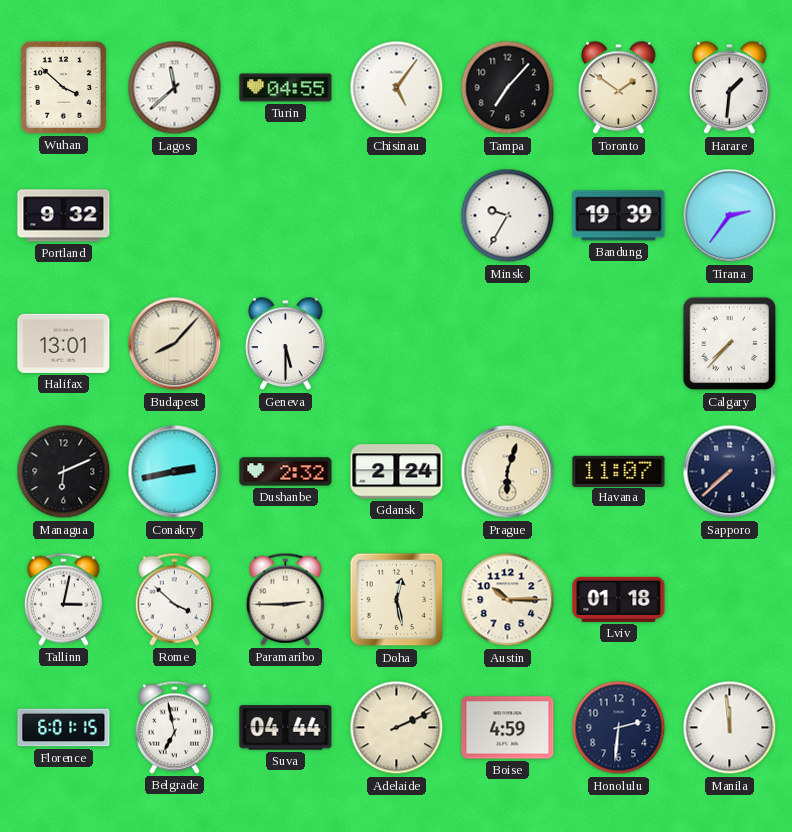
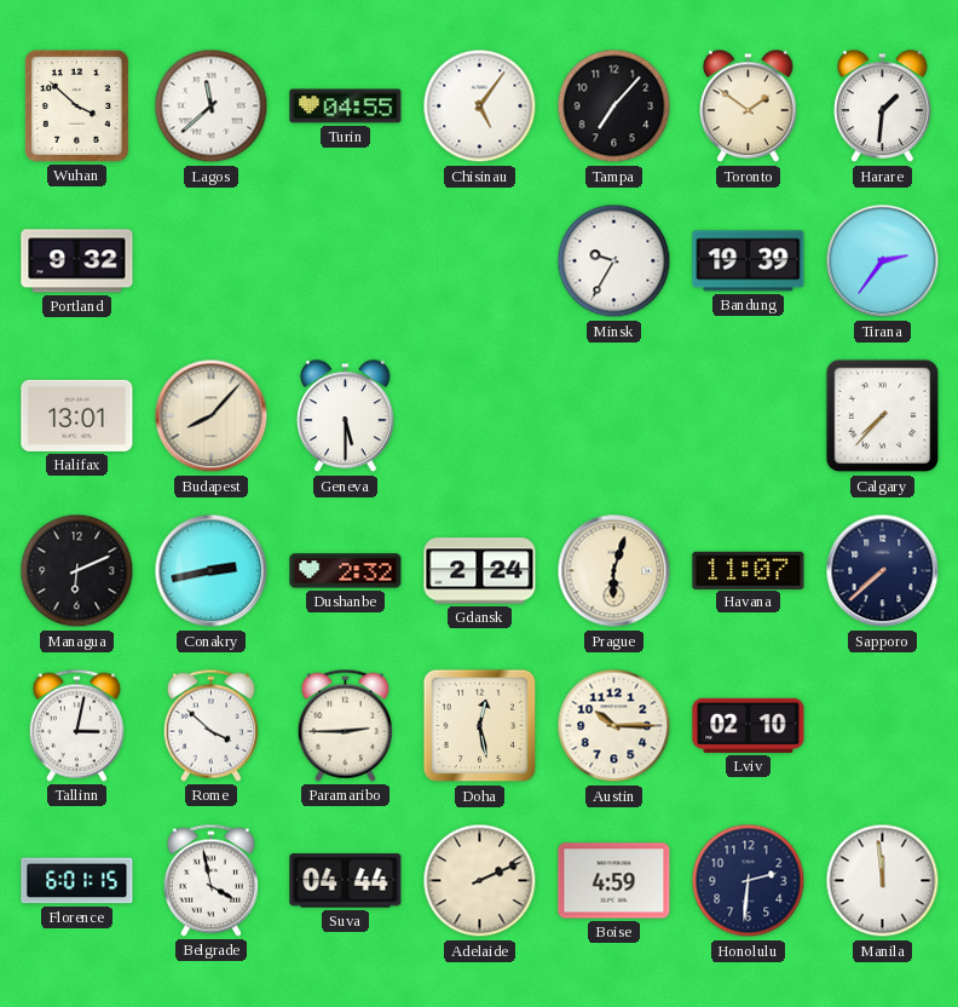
Lviv: 01:18 -> 02:10 (749, 725)
Belgrade: 6:58 -> 3:58 (210, 880)
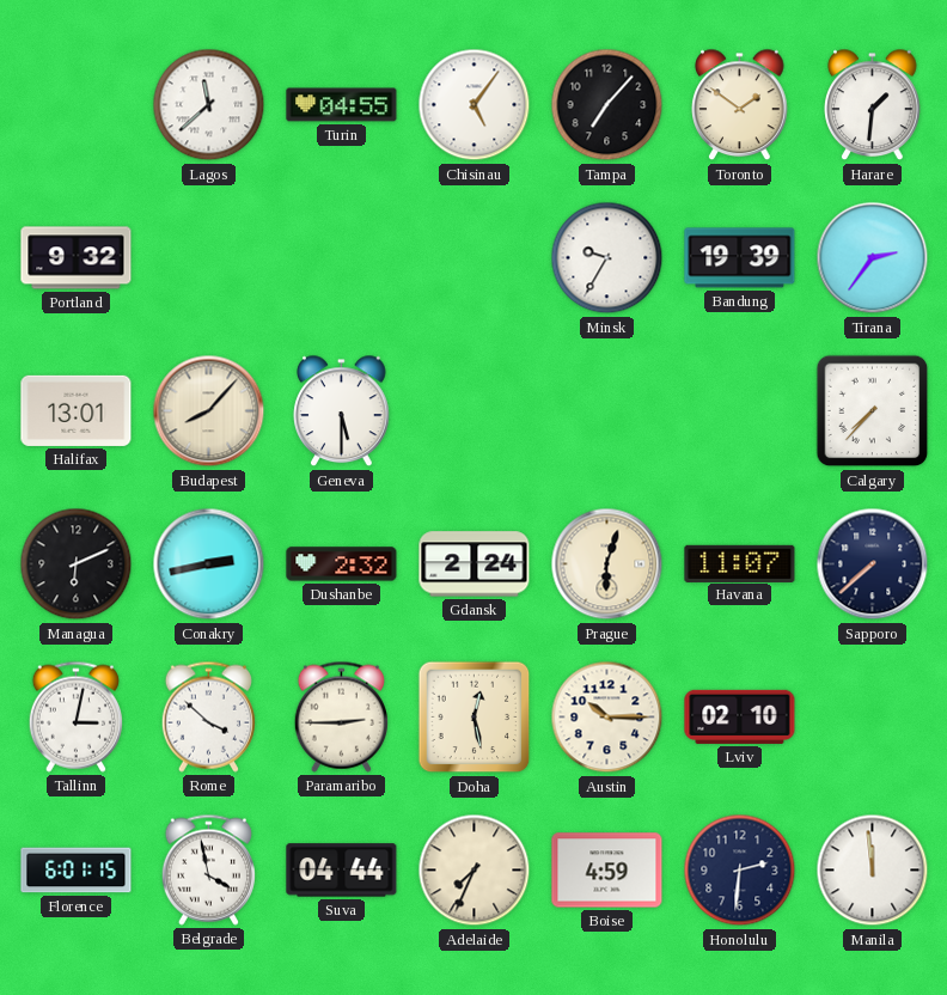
Wuhan: 3:52 -> none (76, 107)
Adelaide: 2:11 -> 7:34 (475, 871)
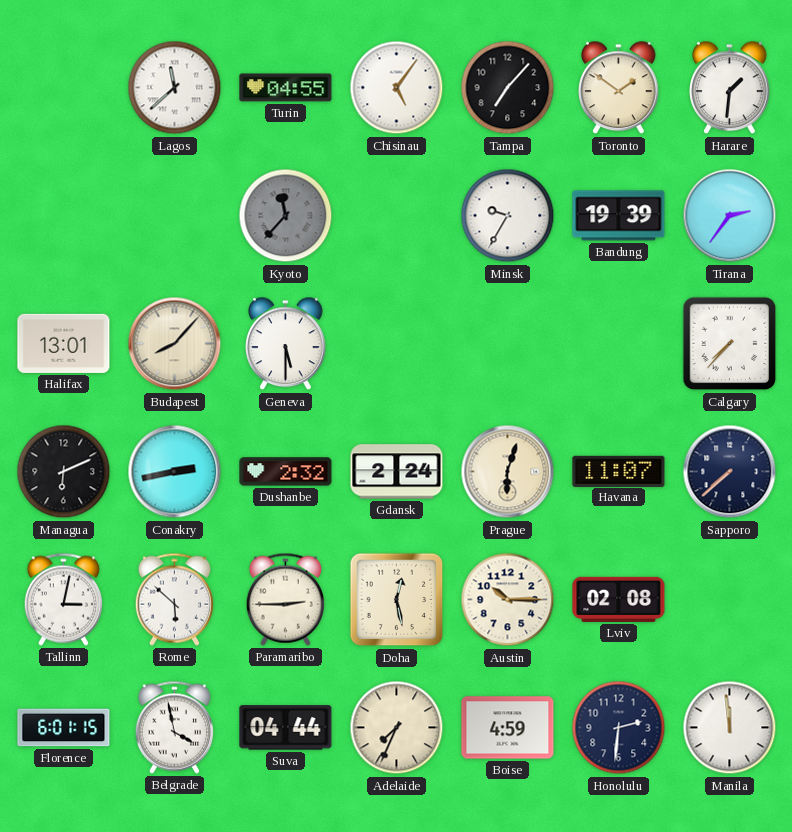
Portland: 9:32 -> none (77, 258)
Kyoto: none -> 11:37 (286, 216)
Rome: 3:52 -> 5:52 (174, 599)
Lviv: 02:10 -> 02:08 (619, 599)
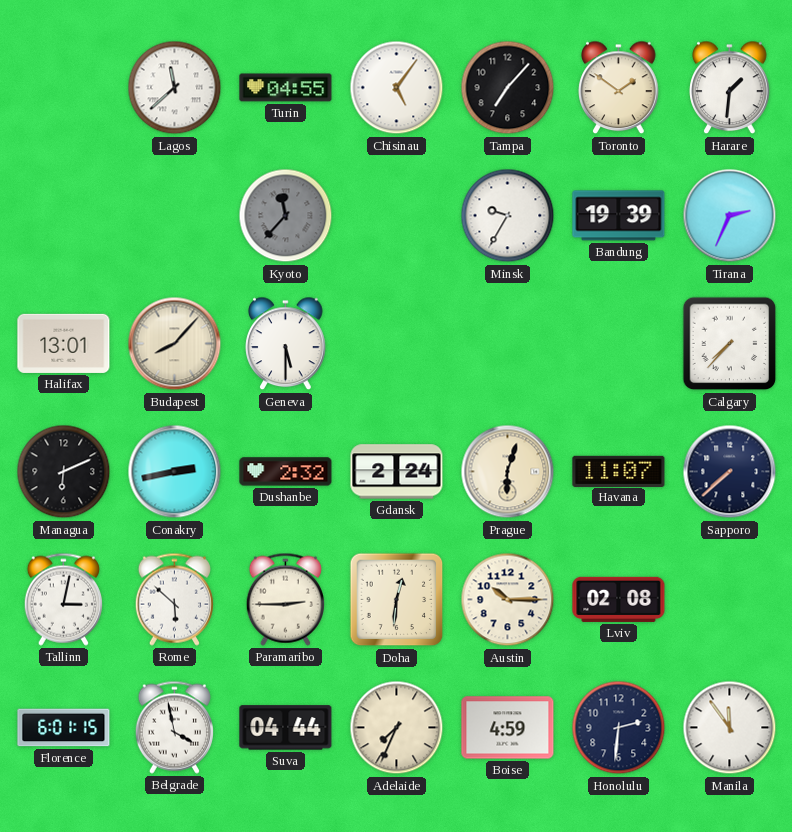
Tirana: 2:36 -> 2:34 (730, 216)
Doha: 12:28 -> 12:31 (397, 600)
Manila: 11:59 -> 11:54 (730, 728)
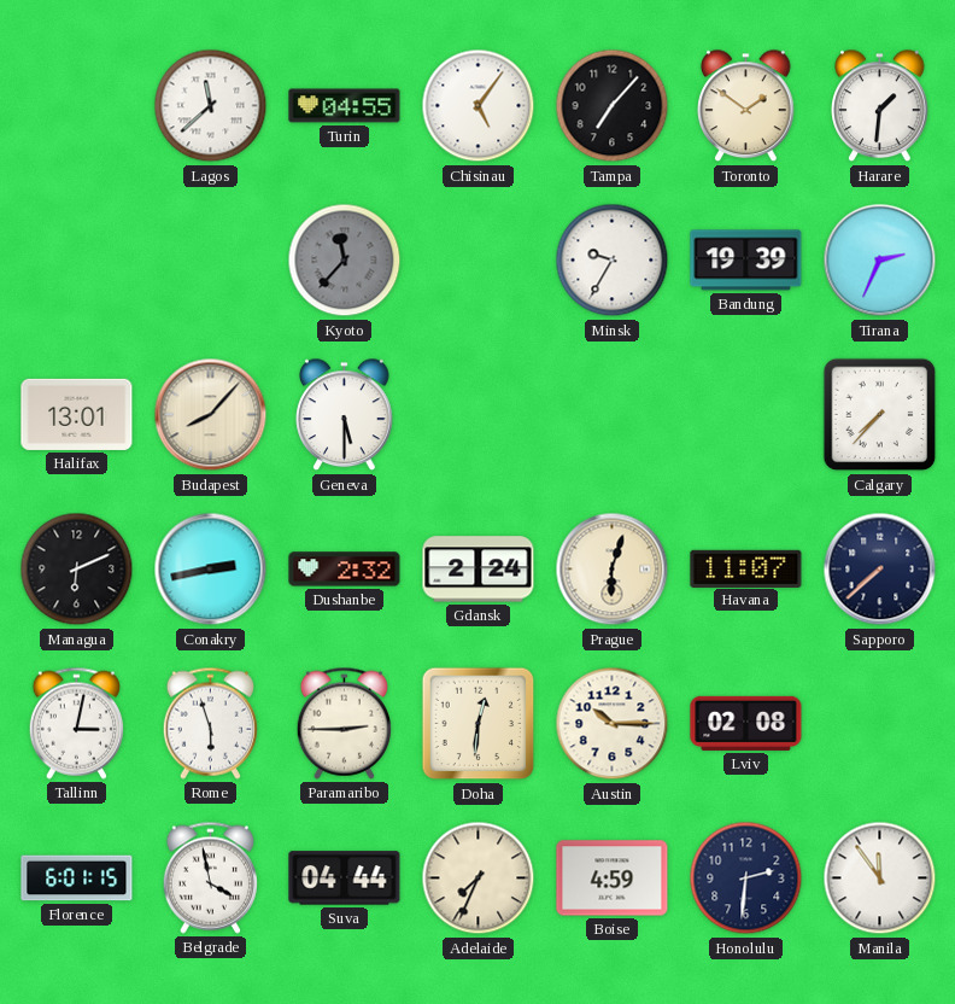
Rome: 5:52 -> 5:57 (210, 723)
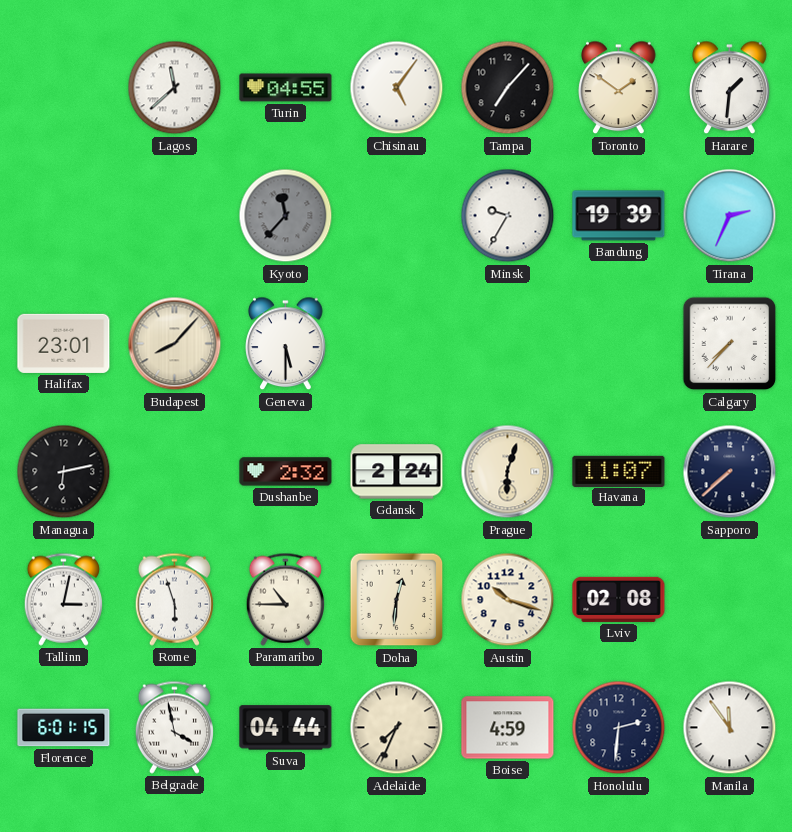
Halifax: 13:01 -> 23:01 (64, 343)
Managua: 6:11 -> 6:13 (64, 472)
Conakry: 2:43 -> none (211, 570)
Paramaribo: 2:45 -> 10:45 (285, 599)
Austin: 10:15 -> 10:18 (508, 600)
